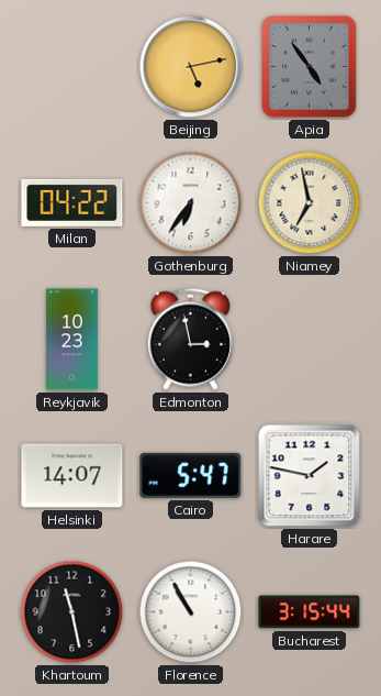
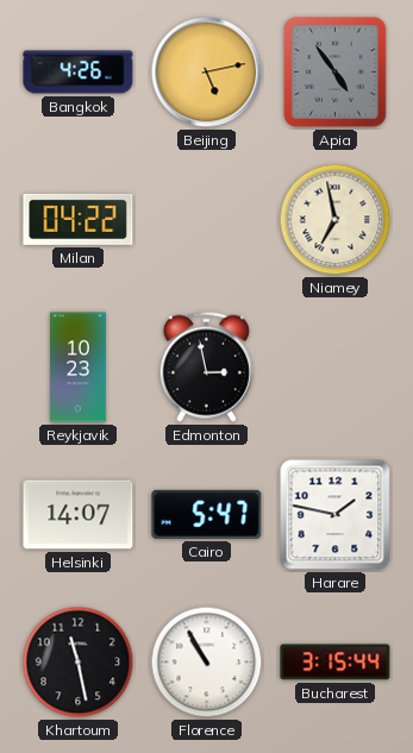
Bangkok: none -> 4:26 (79, 73)
Gothenburg: 6:36 -> none (191, 203)
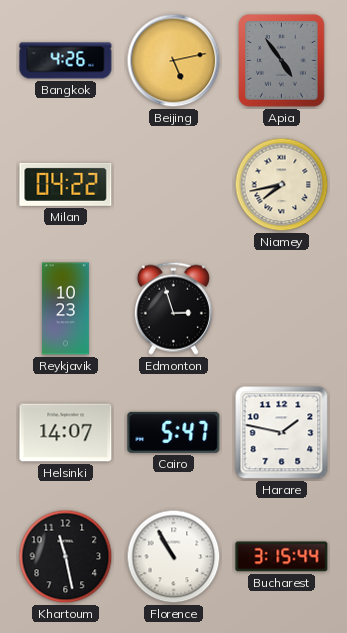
Niamey: 6:58 -> 7:43 (282, 185)
Edmonton: 2:58 -> 2:57 (173, 308)
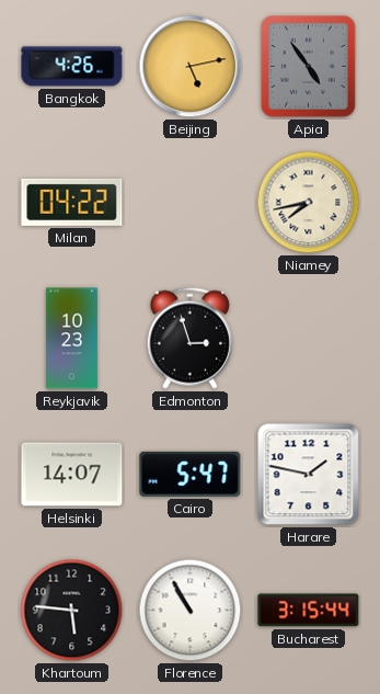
Khartoum: 11:28 -> 5:46 (72, 611)
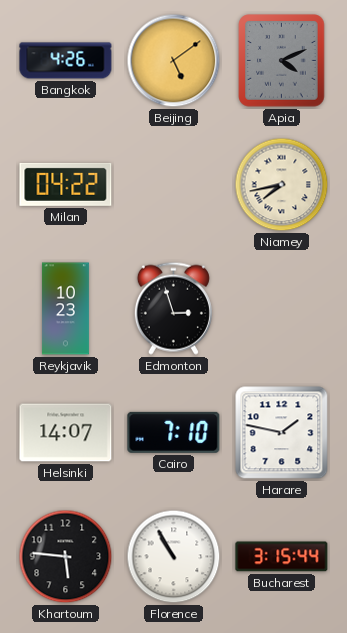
Beijing: 5:13 -> 5:09 (174, 61)
Apia: 4:54 -> 4:11 (282, 61)
Cairo: 5:47 -> 7:10 (174, 432)
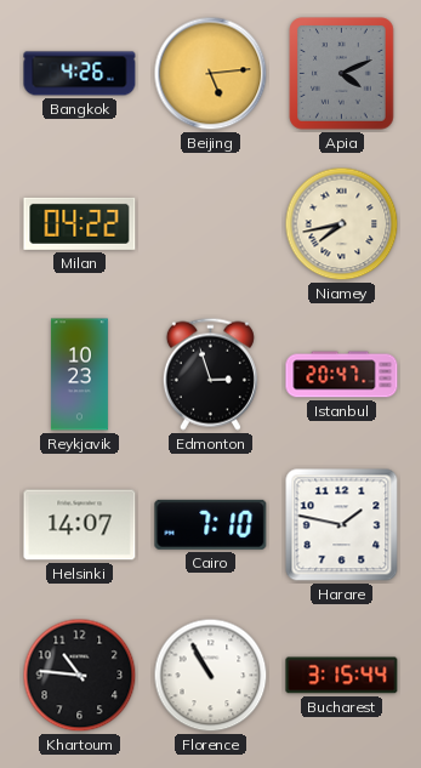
Beijing: 5:09 -> 5:14 (211, 74)
Istanbul: none -> 20:47 (342, 375)
Khartoum: 5:46 -> 10:46 (80, 676)
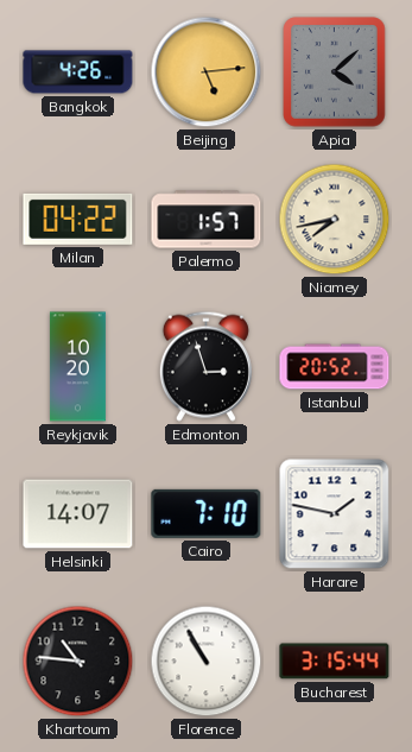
Apia: 4:11 -> 4:08 (335, 72)
Palermo: none -> 1:57 (207, 220)
Reykjavik: 10:23 -> 10:20 (77, 367)
Istanbul: 20:47 -> 20:52 (335, 367)
